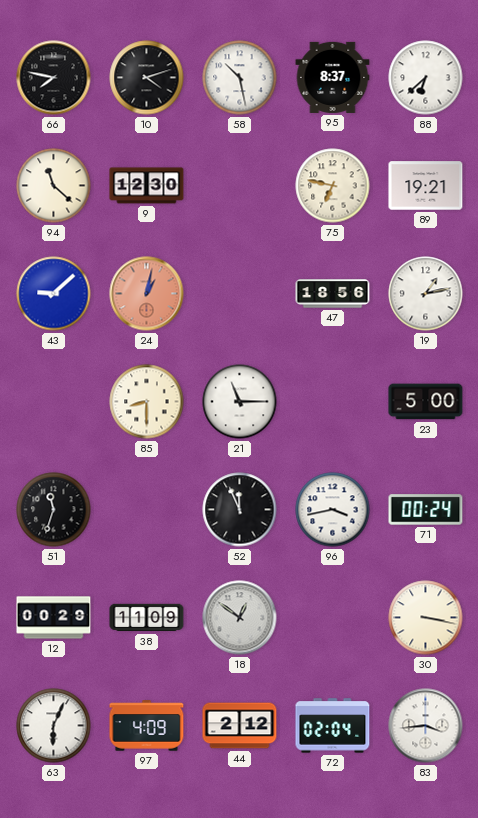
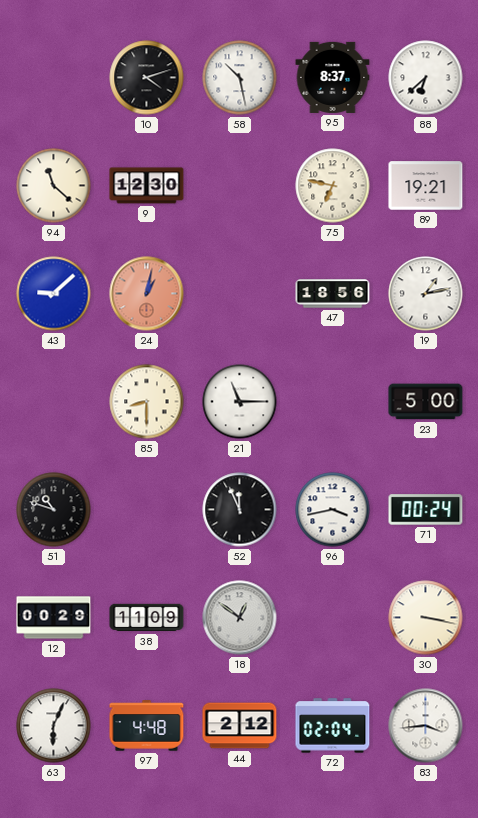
66: 7:47 -> none (54, 78)
51: 11:33 -> 10:48 (54, 510)
97: 4:09 -> 4:48 (147, 726)
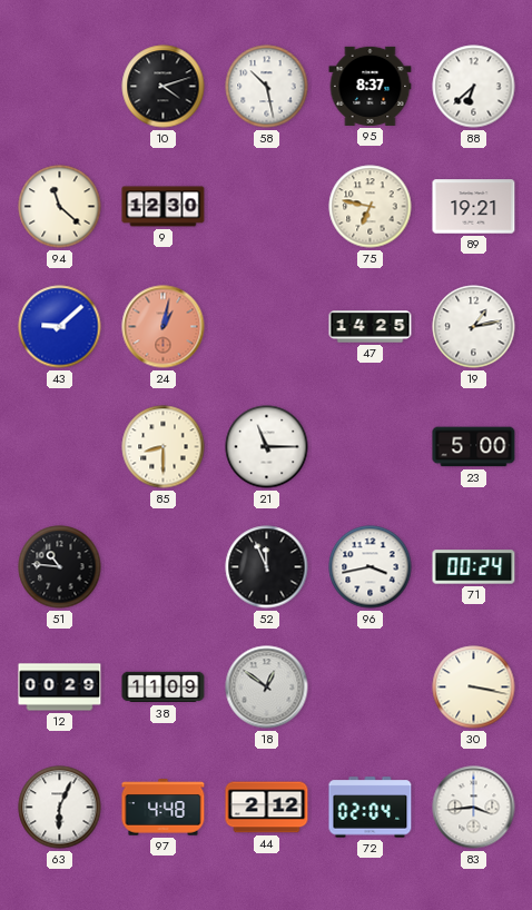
47: 18:56 -> 14:25 (371, 327)
51: 10:48 -> 10:46 (60, 567)
